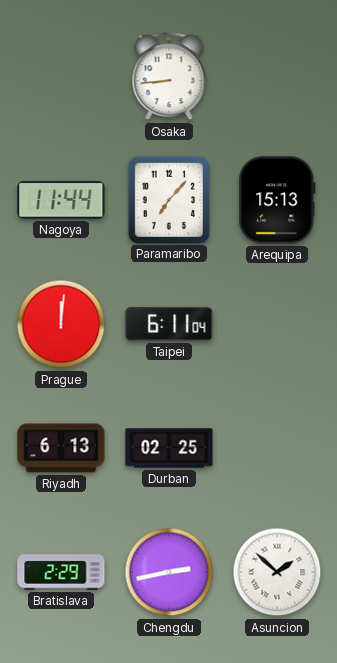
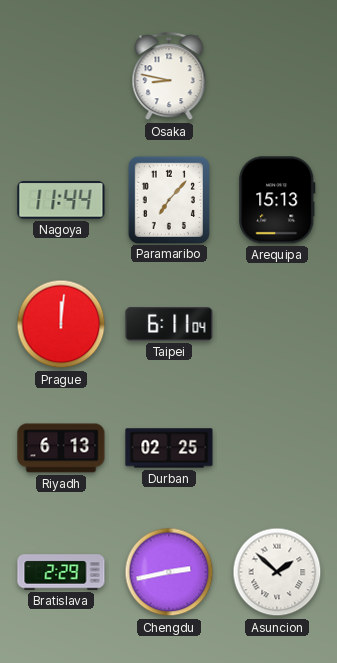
Osaka: 8:44 -> 8:47 (169, 77)
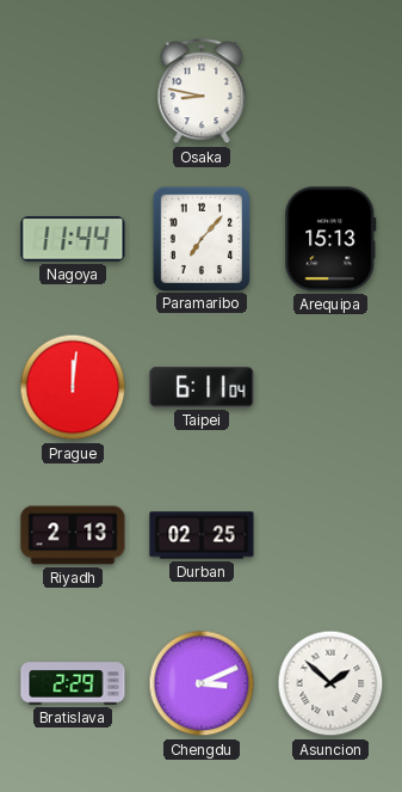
Riyadh: 6:13 -> 2:13 (73, 535)
Chengdu: 2:43 -> 3:11 (202, 683)
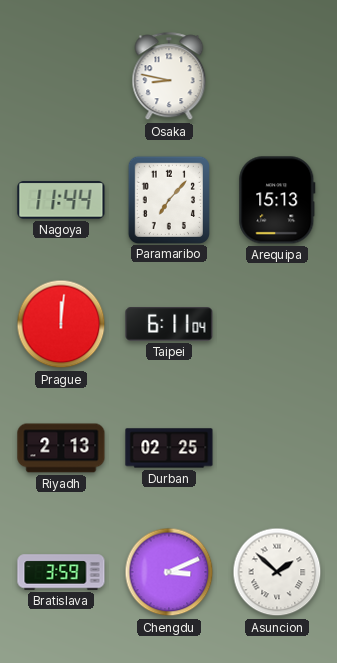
Bratislava: 2:29 -> 3:59 (61, 572)
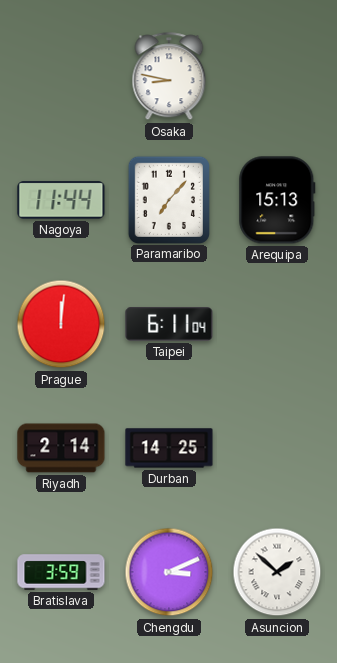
Riyadh: 2:13 -> 2:14 (61, 448)
Durban: 02:25 -> 14:25 (169, 448)
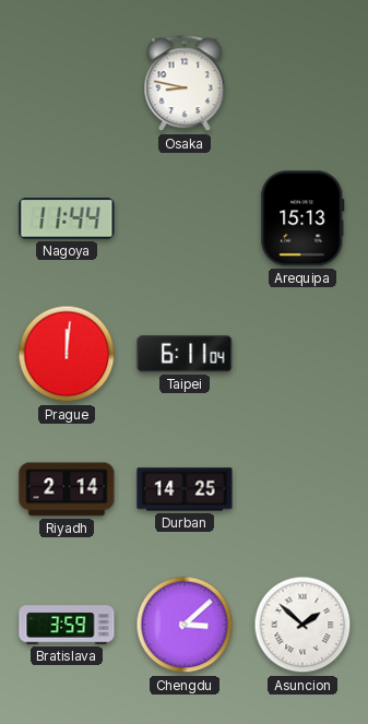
Paramaribo: 7:07 -> none (168, 199)
Chengdu: 3:11 -> 3:08 (185, 625)
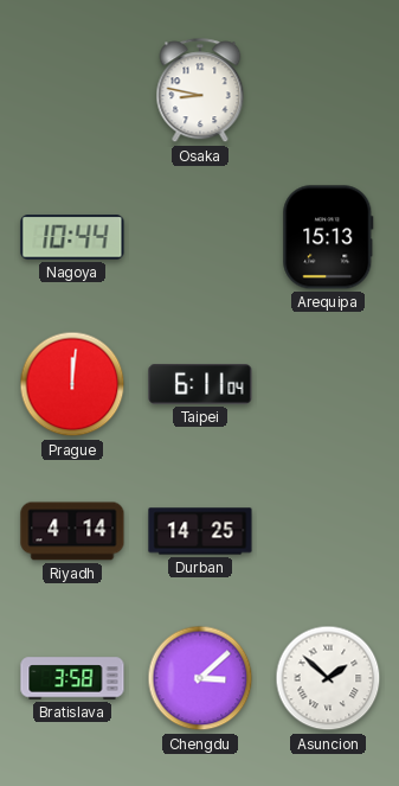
Nagoya: 11:44 -> 10:44 (72, 237)
Riyadh: 2:14 -> 4:14 (72, 531)
Bratislava: 3:59 -> 3:58 (72, 678)
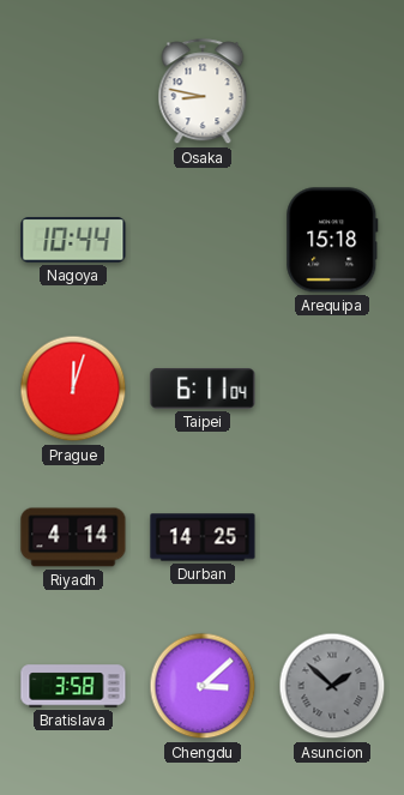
Arequipa: 15:13 -> 15:18 (332, 240)
Prague: 12:01 -> 12:03 (73, 389)
Asuncion dial: white -> grey (332, 686)
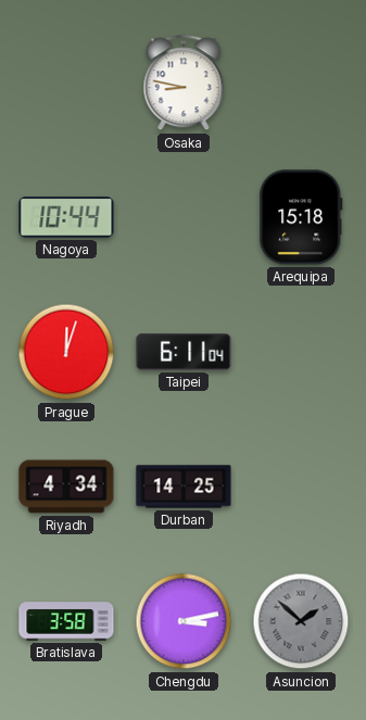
Riyadh: 4:14 -> 4:34 (66, 487)
Chengdu: 3:08 -> 3:13 (184, 621)
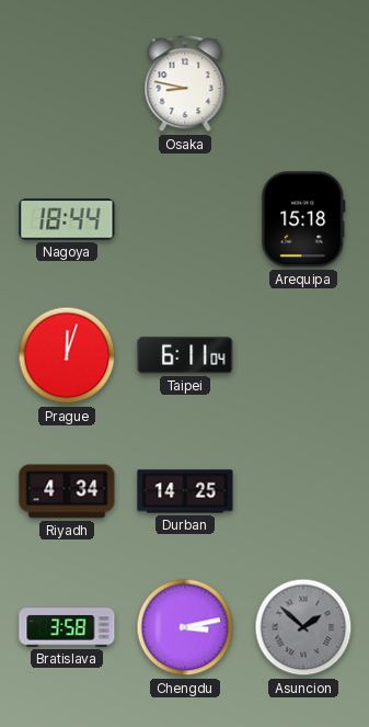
Nagoya: 10:44 -> 18:44 (67, 219)
